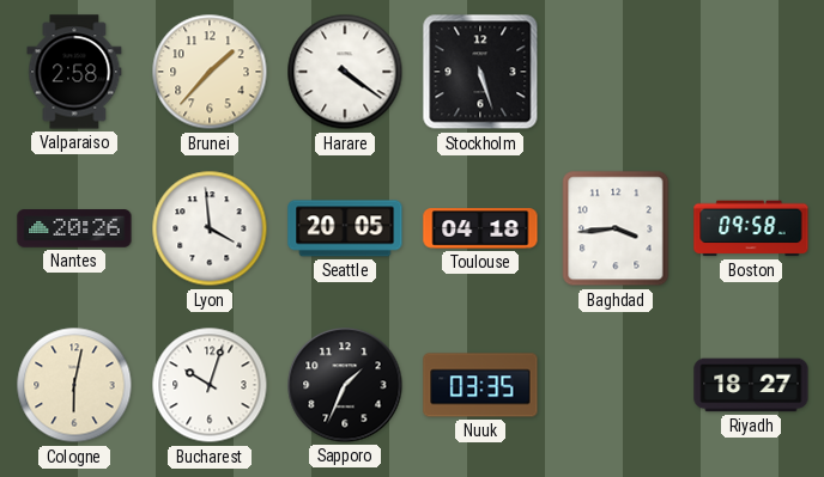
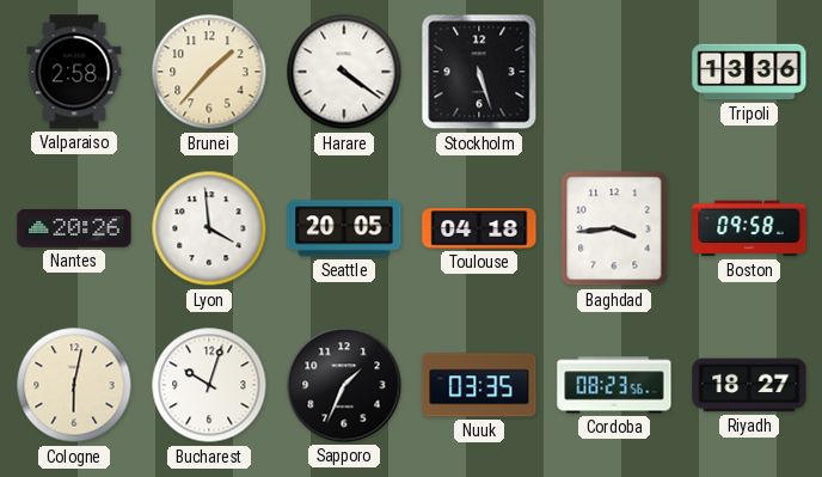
Tripoli: none -> 13:36 (749, 72)
Cordoba: none -> 08:23 (614, 385)
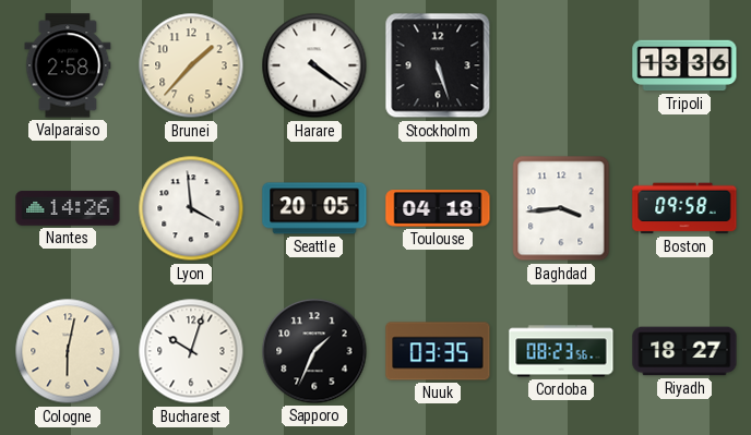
Nantes: 20:26 -> 14:26 (68, 208)
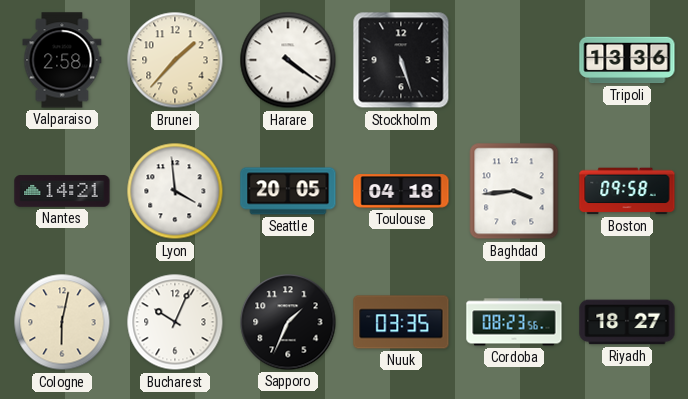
Nantes: 14:26 -> 14:21 (62, 191)
Bucharest: 10:03 -> 10:04 (175, 322)
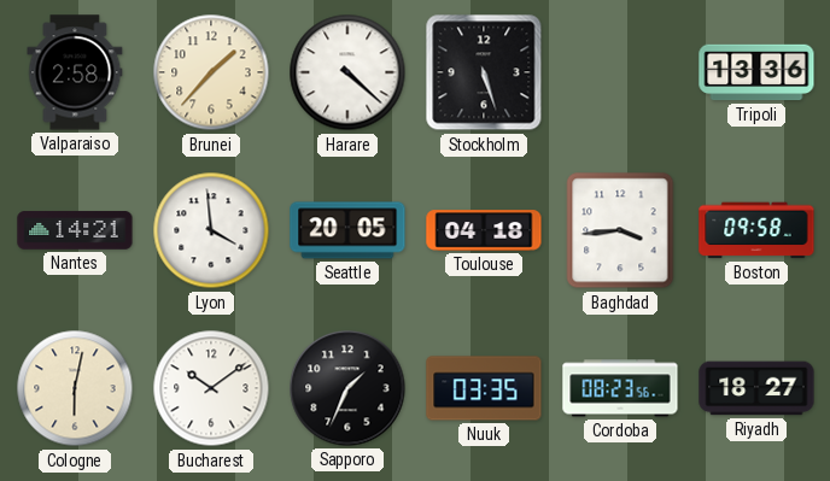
Harare: 4:21 -> 4:22 (347, 72)
Bucharest: 10:04 -> 10:09 (211, 388)
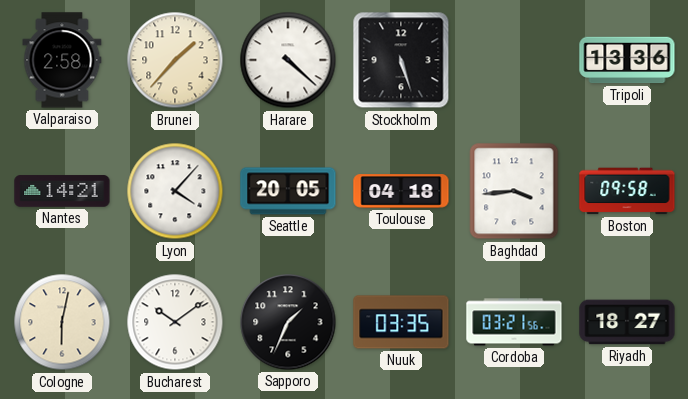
Lyon: 3:59 -> 4:07 (175, 191)
Cordoba: 08:23 -> 03:21 (514, 322)
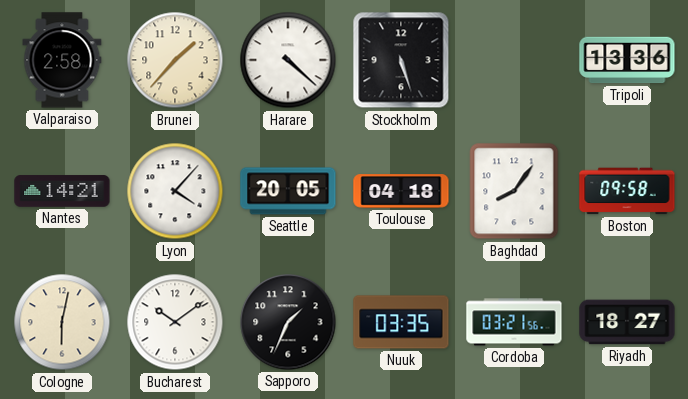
Baghdad: 3:44 -> 8:06 (514, 191)
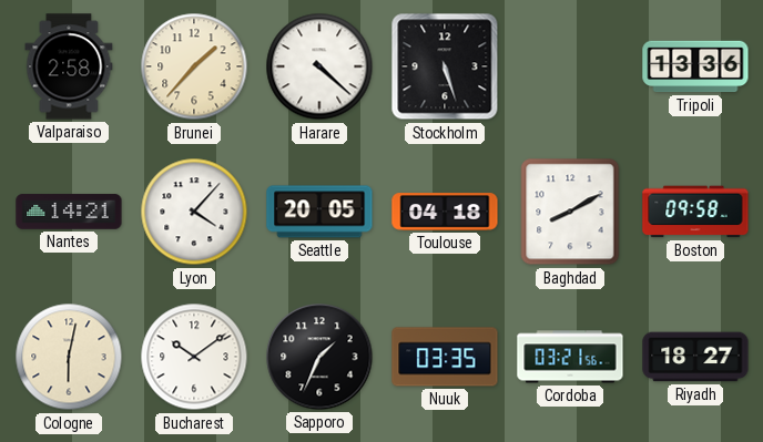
Baghdad: 8:06 -> 8:10 (570, 212)
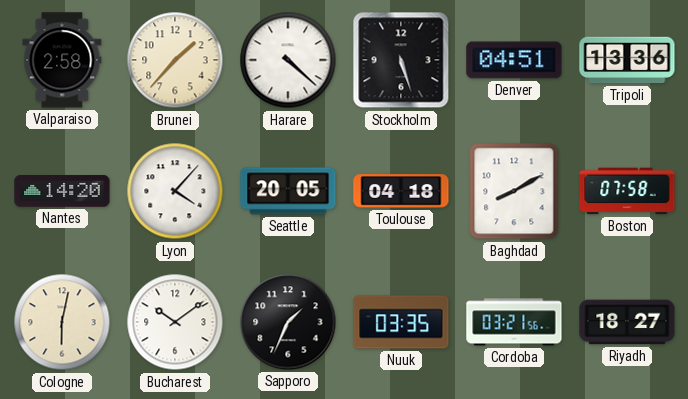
Denver: none -> 04:51 (514, 60)
Nantes: 14:21 -> 14:20 (62, 191)
Boston: 09:58 -> 07:58 (627, 191)
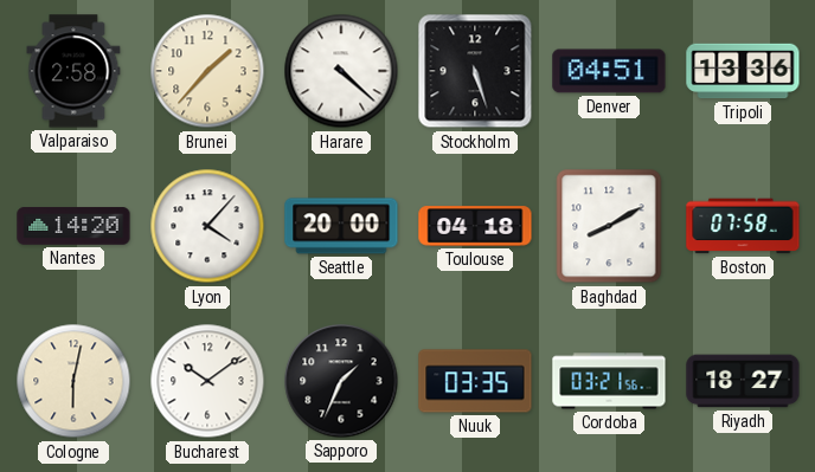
Seattle: 20:05 -> 20:00 (341, 226)
